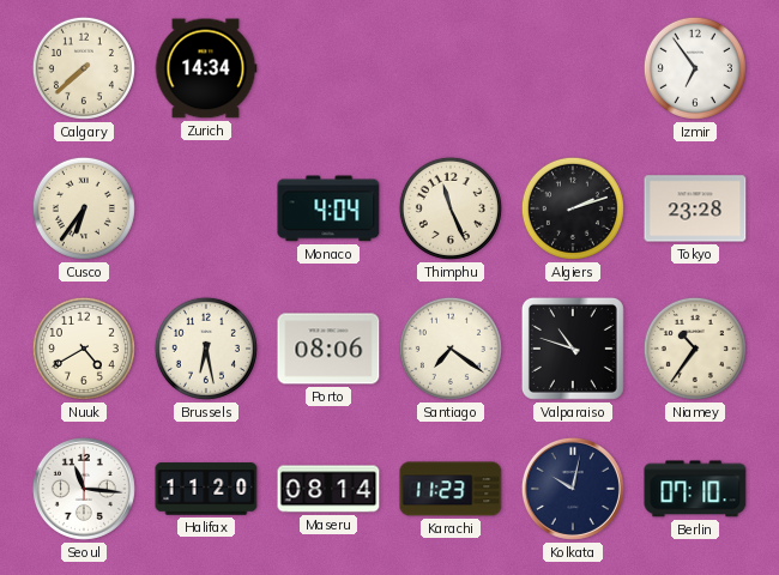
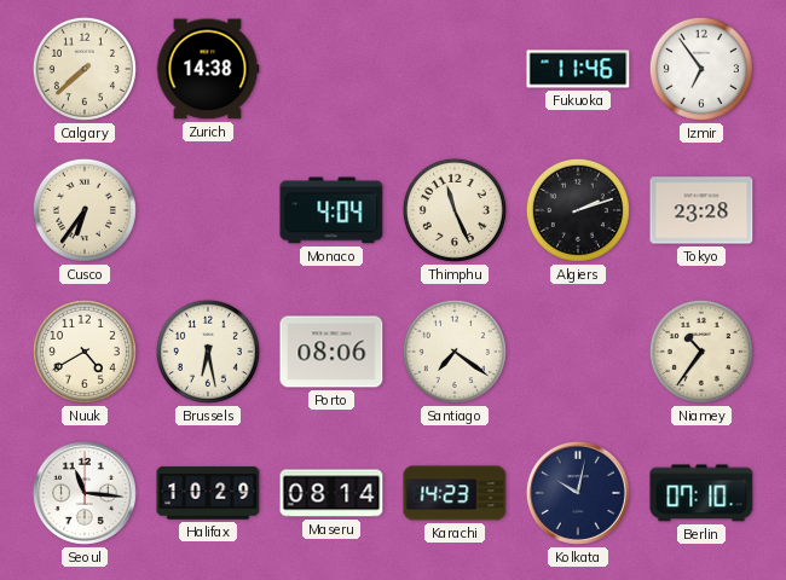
Zurich: 14:34 -> 14:38 (208, 69)
Fukuoka: none -> 11:46 (578, 69)
Valparaiso: 10:48 -> none (573, 349)
Halifax: 11:20 -> 10:29 (208, 493)
Karachi: 11:23 -> 14:23 (455, 493)
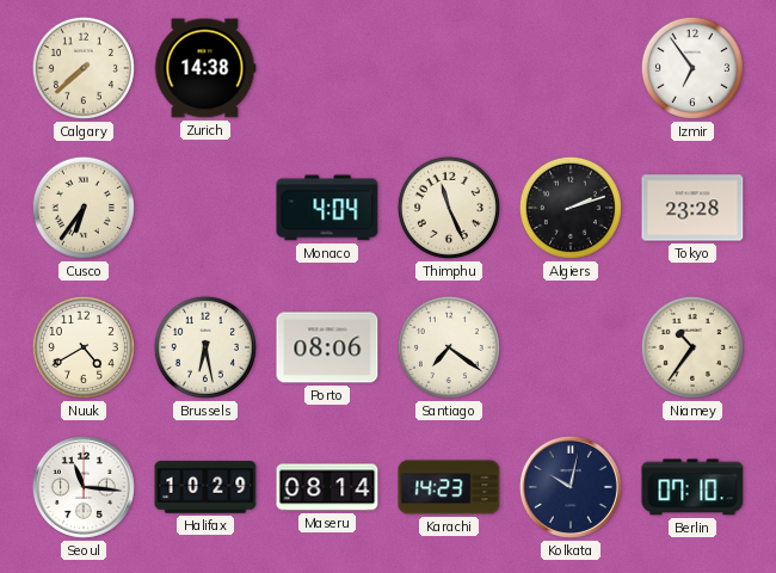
Fukuoka: 11:46 -> none (578, 69)
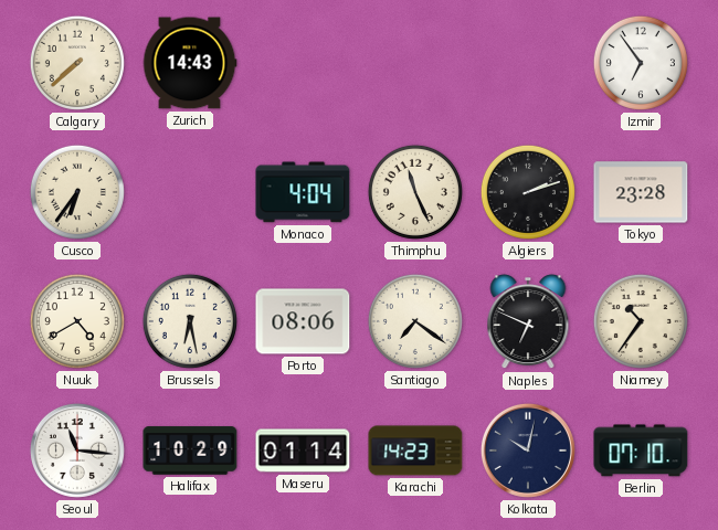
Zurich: 14:38 -> 14:43 (190, 63)
Naples: none -> 6:49 (528, 322)
Maseru: 08:14 -> 01:14 (303, 451)
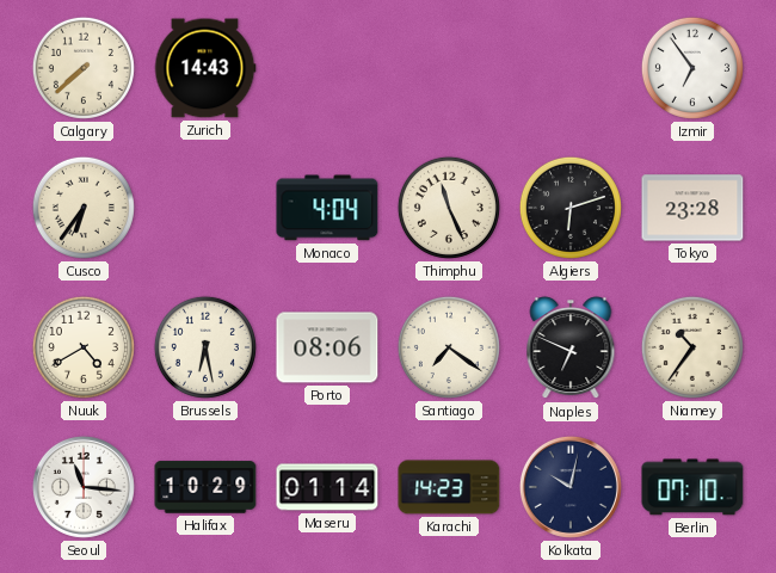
Algiers: 2:12 -> 6:12 (571, 208)
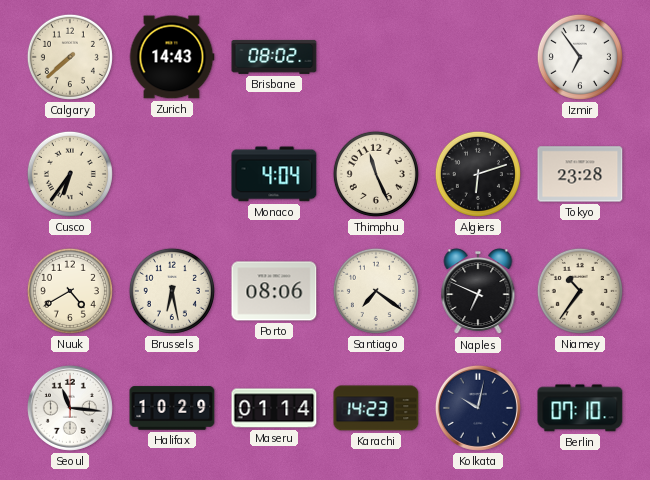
Brisbane: none -> 08:02 (274, 57)
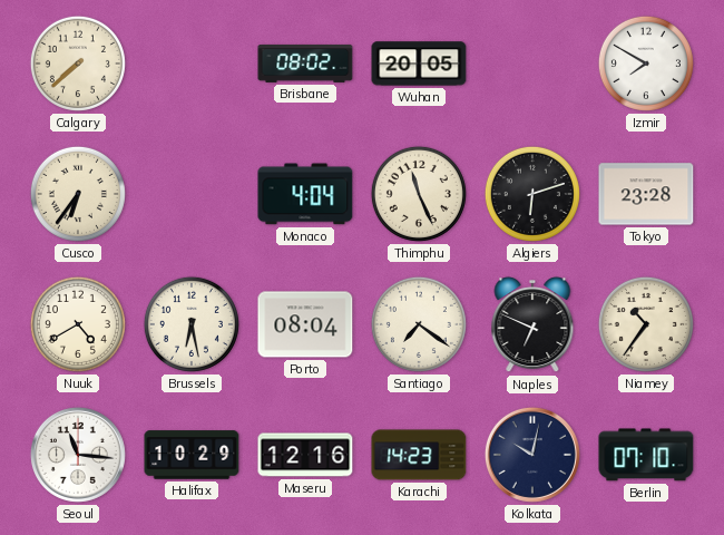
Zurich: 14:43 -> none (172, 57)
Wuhan: none -> 20:05 (419, 64)
Izmir: 6:54 -> 7:50 (646, 64)
Porto: 08:06 -> 08:04 (305, 324)
Maseru: 01:14 -> 12:16 (305, 455)
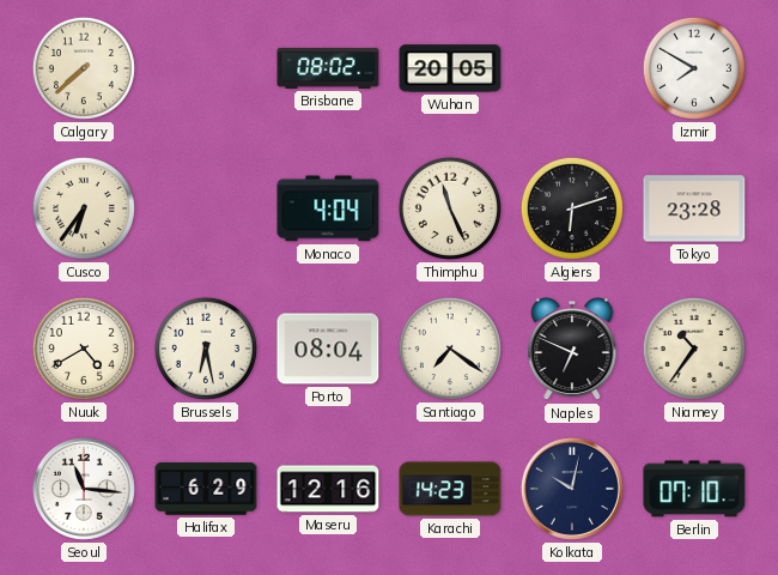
Halifax: 10:29 -> 6:29 (206, 489)
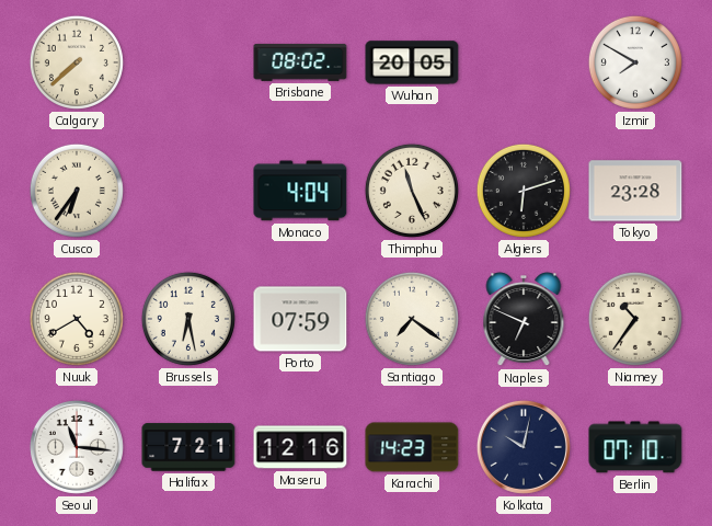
Porto: 08:04 -> 07:59 (300, 319)
Halifax: 6:29 -> 7:21 (188, 447)
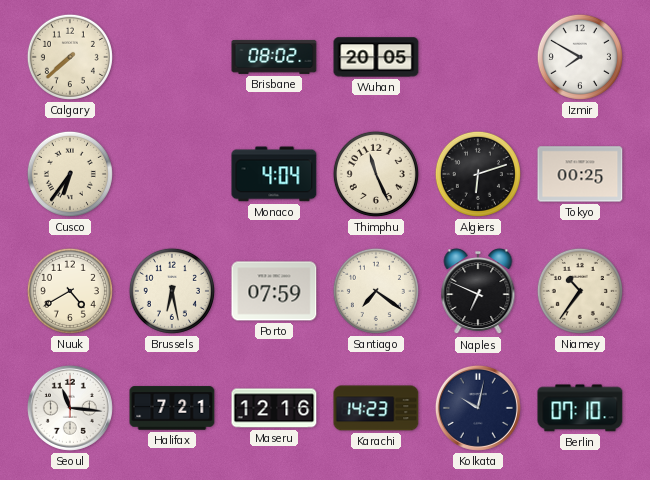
Tokyo: 23:28 -> 00:25 (580, 174)
